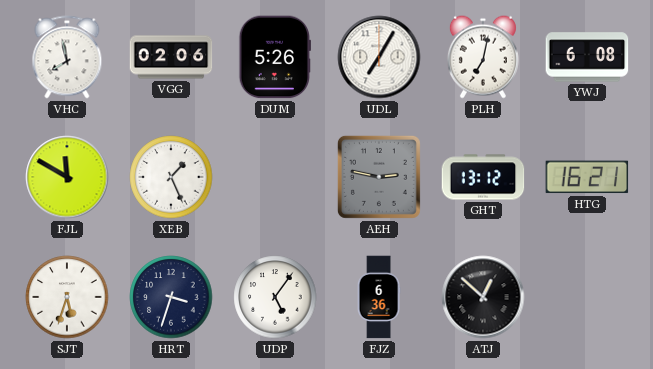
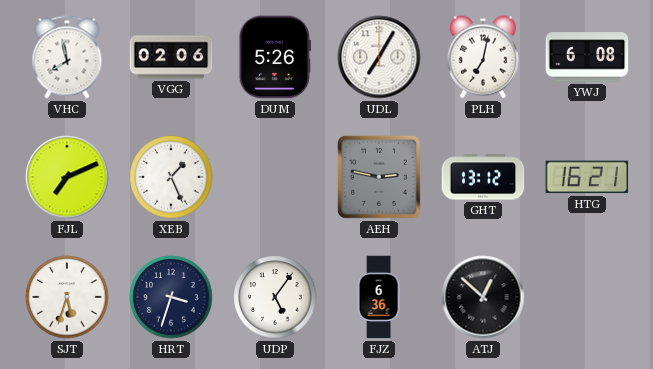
FJL: 11:50 -> 7:11 (67, 177)
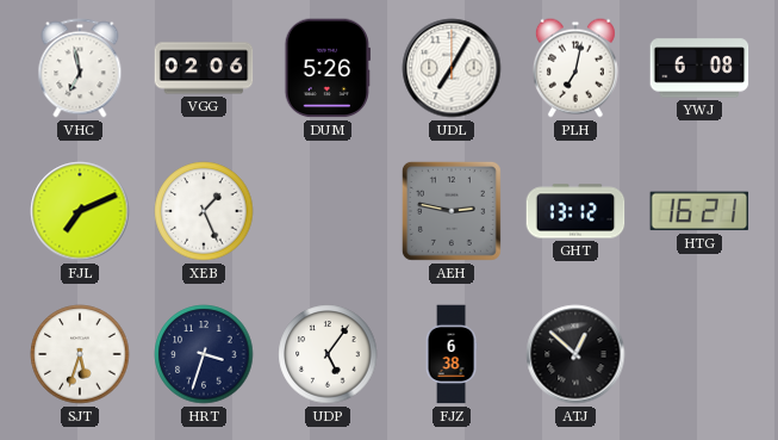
VHC: 7:58 -> 6:58 (80, 68)
FJZ: 6:36 -> 6:38 (452, 354)
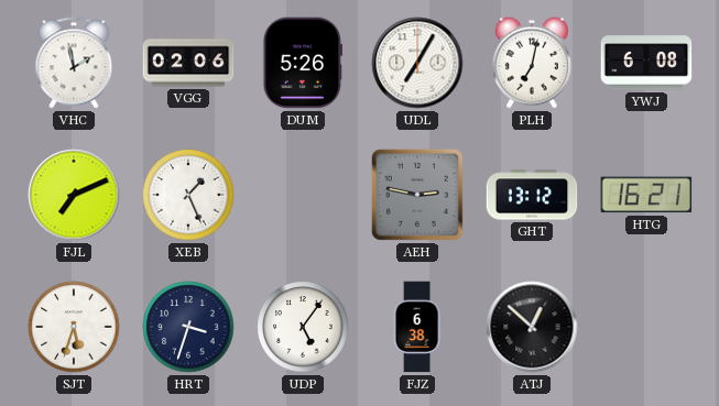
VHC: 6:58 -> 1:58 (74, 63)
